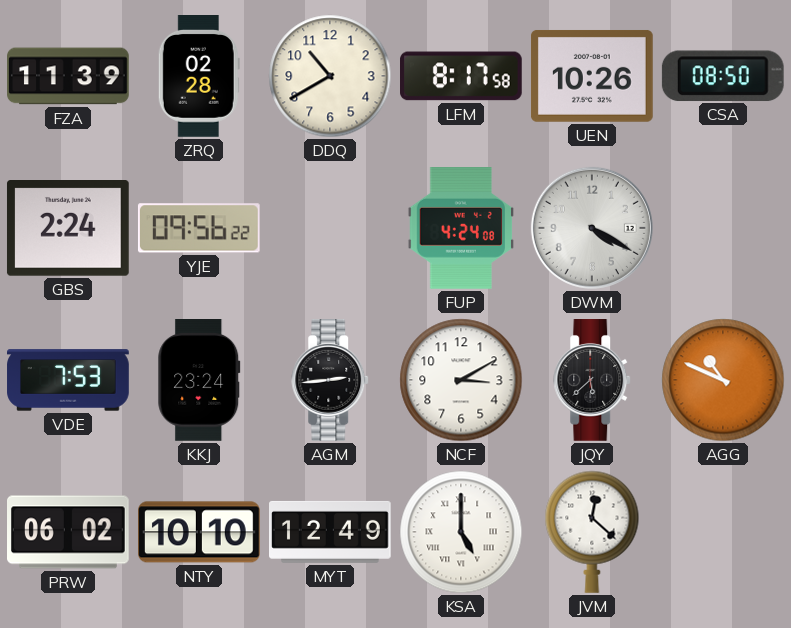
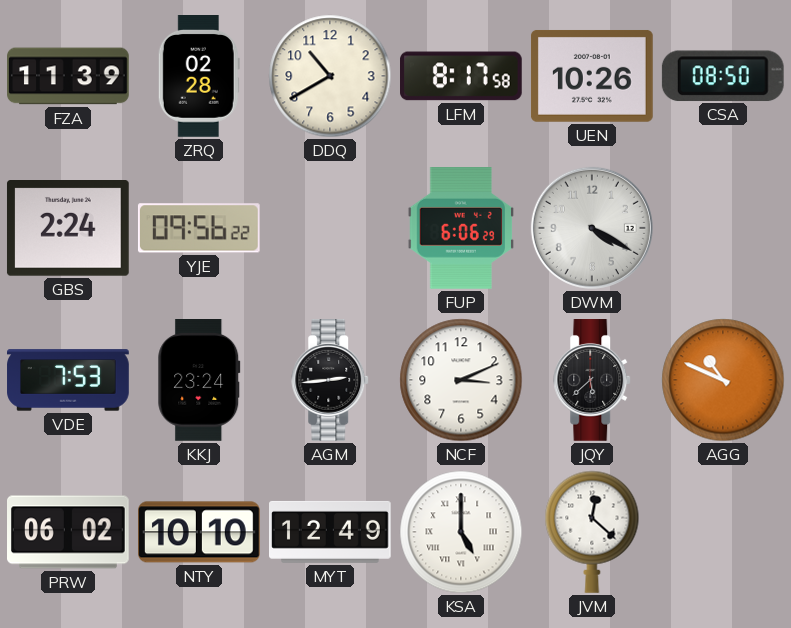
FUP: 4:24 -> 6:06 (460, 229)
NCF: 3:10 -> 3:11 (461, 380)
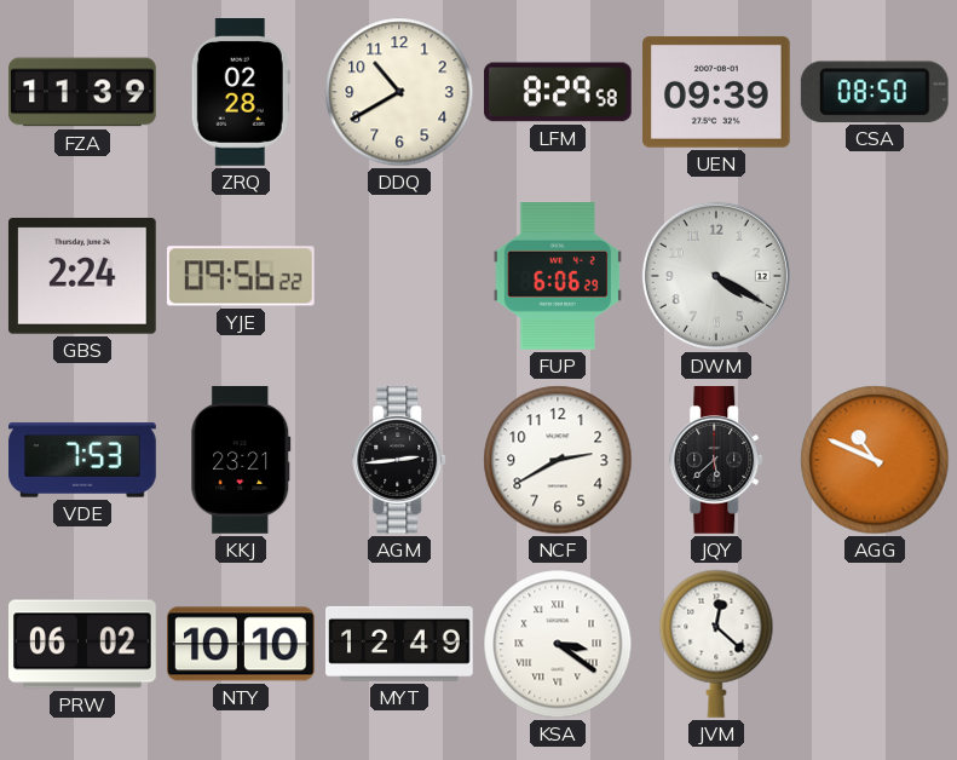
LFM: 8:17 -> 8:29 (559, 92)
UEN: 10:26 -> 09:39 (716, 92)
KKJ: 23:24 -> 23:21 (241, 461)
NCF: 3:11 -> 2:40 (558, 460)
KSA: 5:00 -> 3:21 (558, 644)
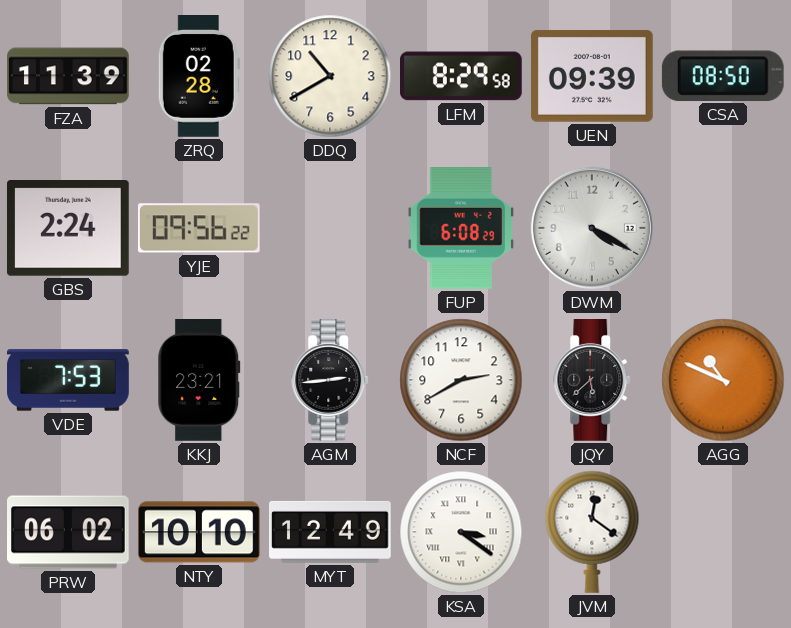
FUP: 6:06 -> 6:08 (460, 229)
JVM: 12:22 -> 12:21 (592, 532)
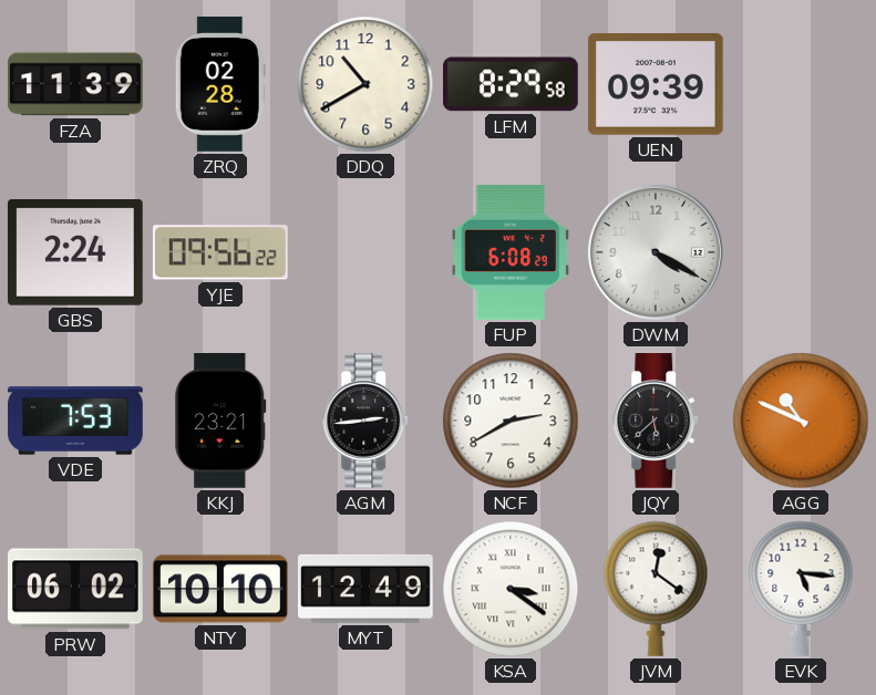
CSA: 08:50 -> none (723, 76)
EVK: none -> 5:16 (801, 589)
